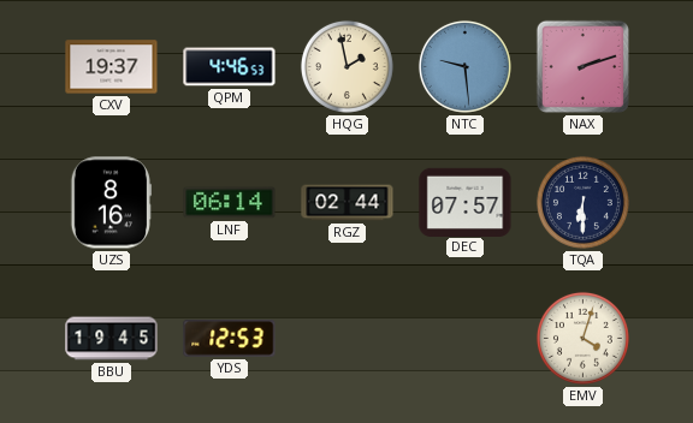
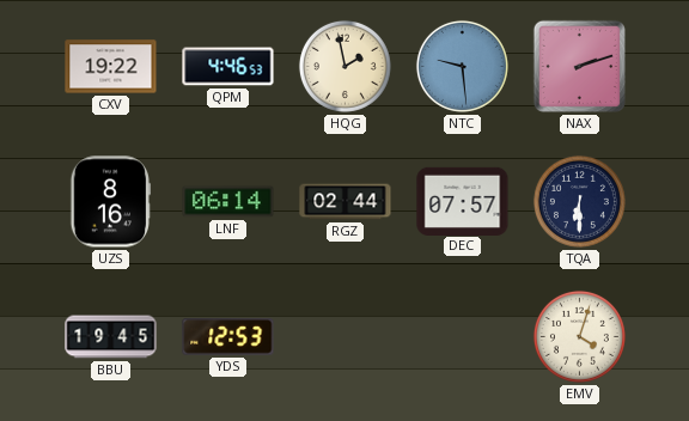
CXV: 19:37 -> 19:22 (111, 67)
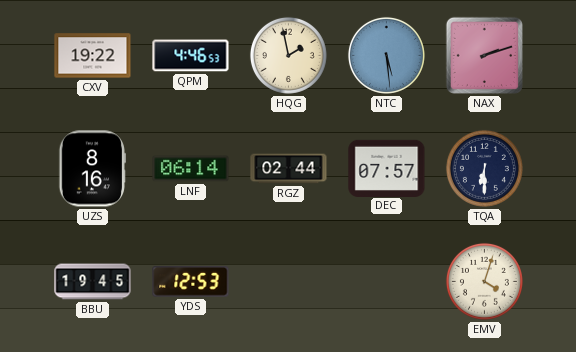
NTC: 9:29 -> 5:29 (386, 55)
